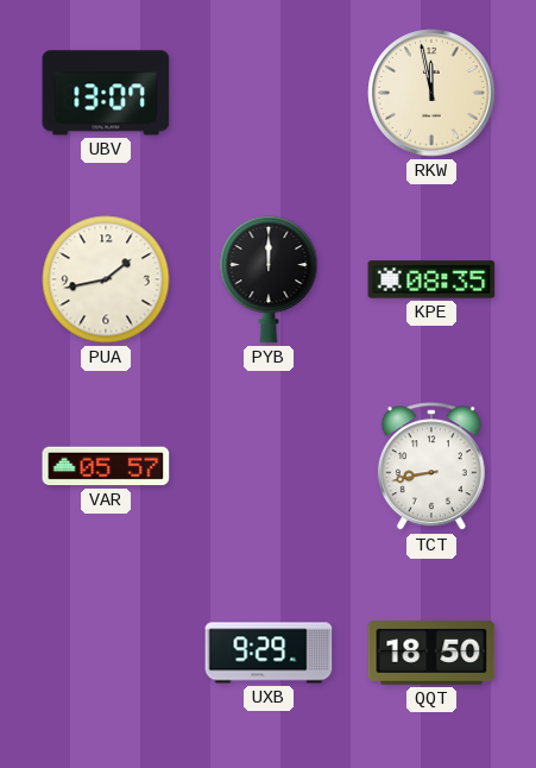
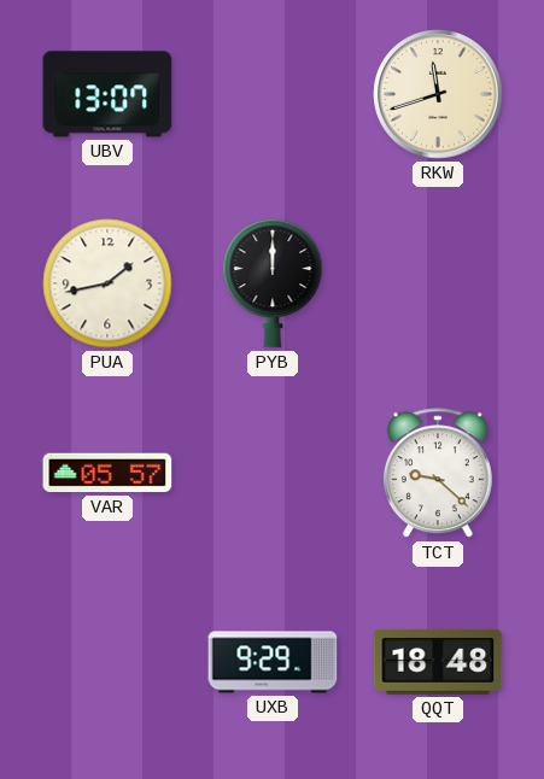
RKW: 11:58 -> 11:42 (438, 94)
KPE: 08:35 -> none (431, 279)
TCT: 8:43 -> 9:22 (438, 474)
QQT: 18:50 -> 18:48 (438, 662)
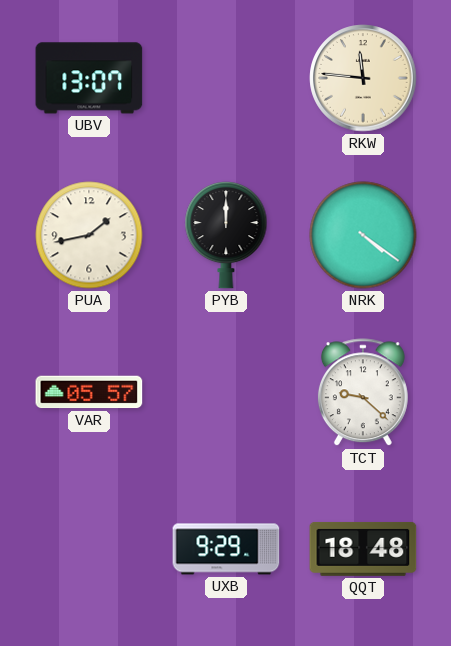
RKW: 11:42 -> 11:46 (363, 78)
NRK: none -> 4:21 (363, 235)
